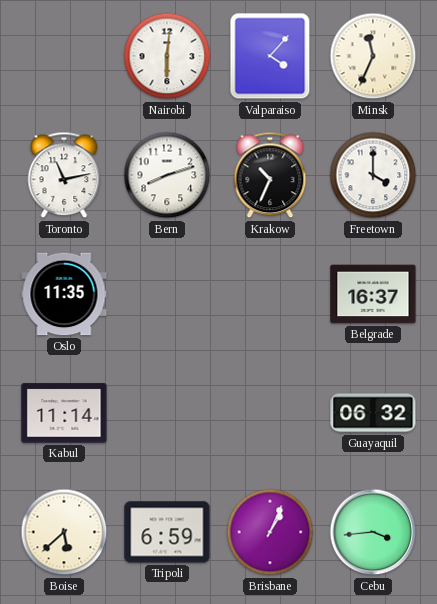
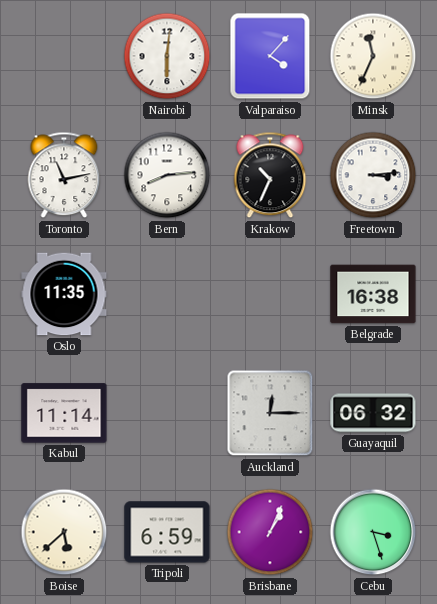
Bern: 8:12 -> 8:14 (167, 175)
Freetown: 4:00 -> 3:14 (373, 175)
Belgrade: 16:37 -> 16:38 (373, 294)
Auckland: none -> 12:15 (270, 413)
Cebu: 3:44 -> 3:27 (373, 532)
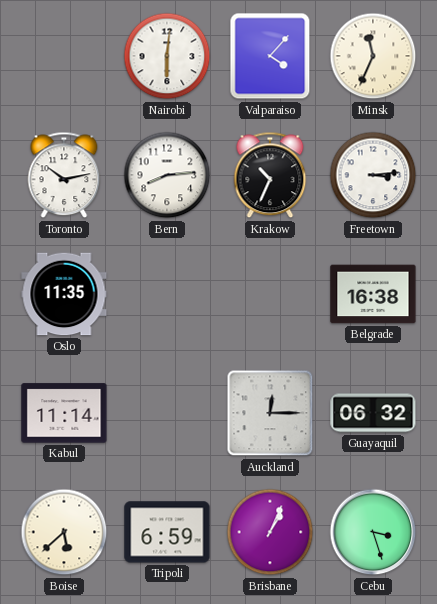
Toronto: 11:13 -> 10:13 (64, 175)
